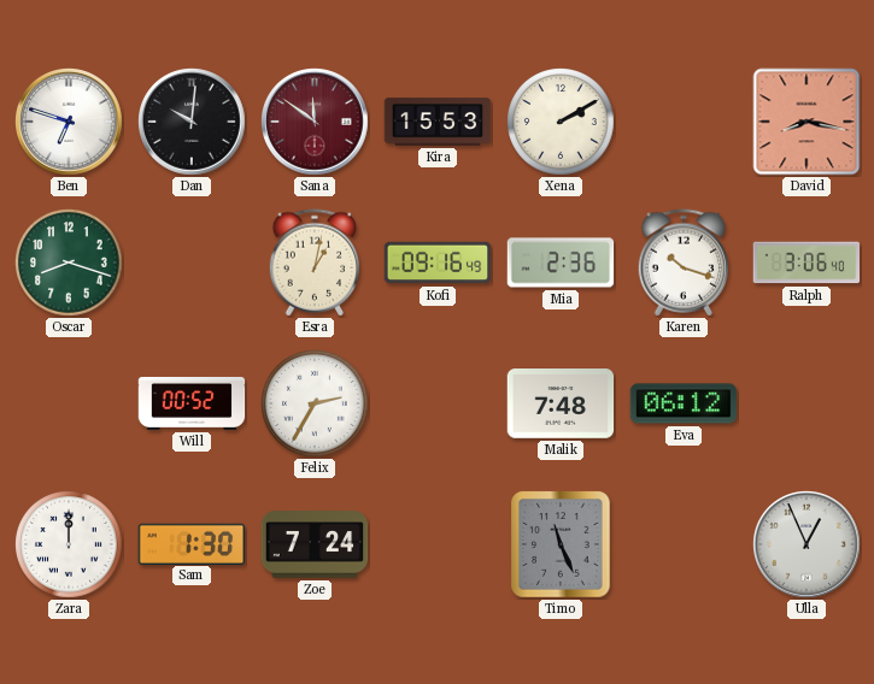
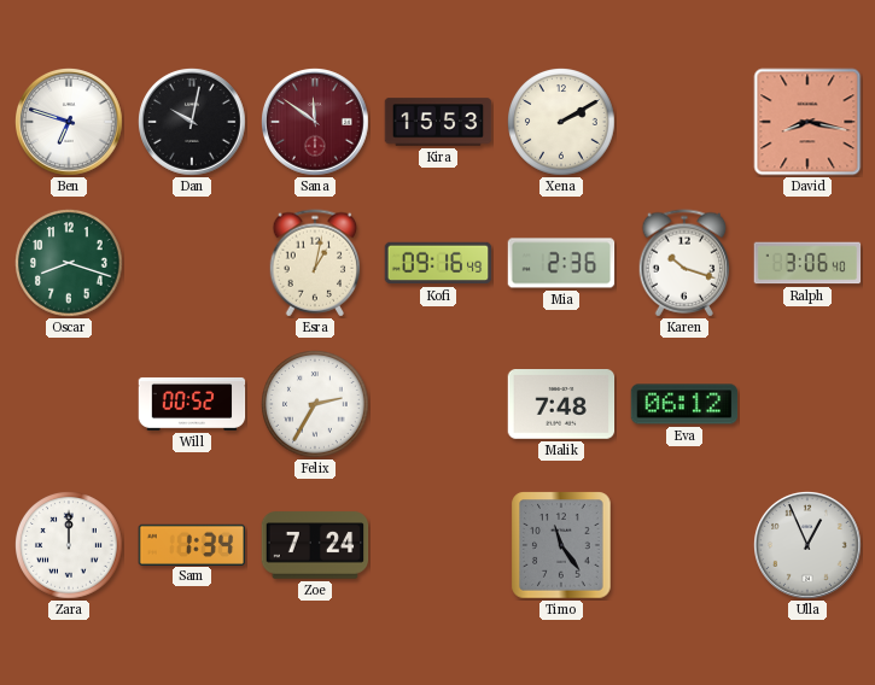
Dan: 10:01 -> 10:02 (193, 123)
Sam: 1:30 -> 1:34 (192, 544)
Timo: 11:26 -> 11:24 (561, 545)
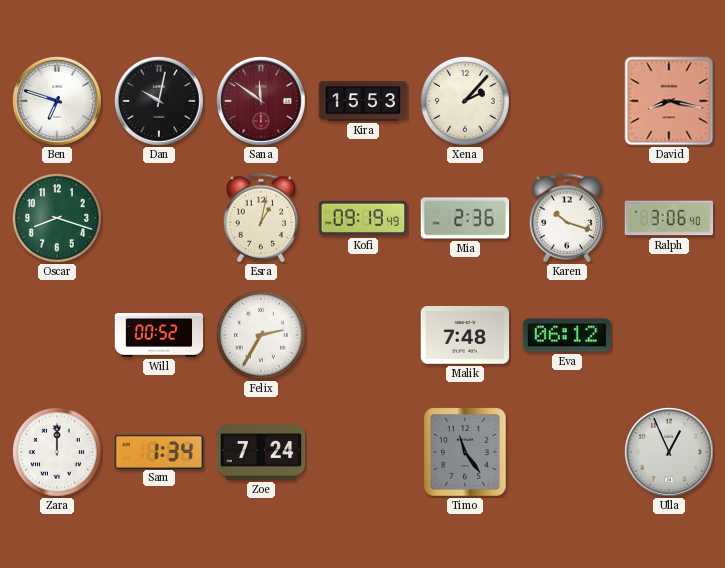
Xena: 2:10 -> 2:07 (466, 102)
Kofi: 09:16 -> 09:19 (363, 218)
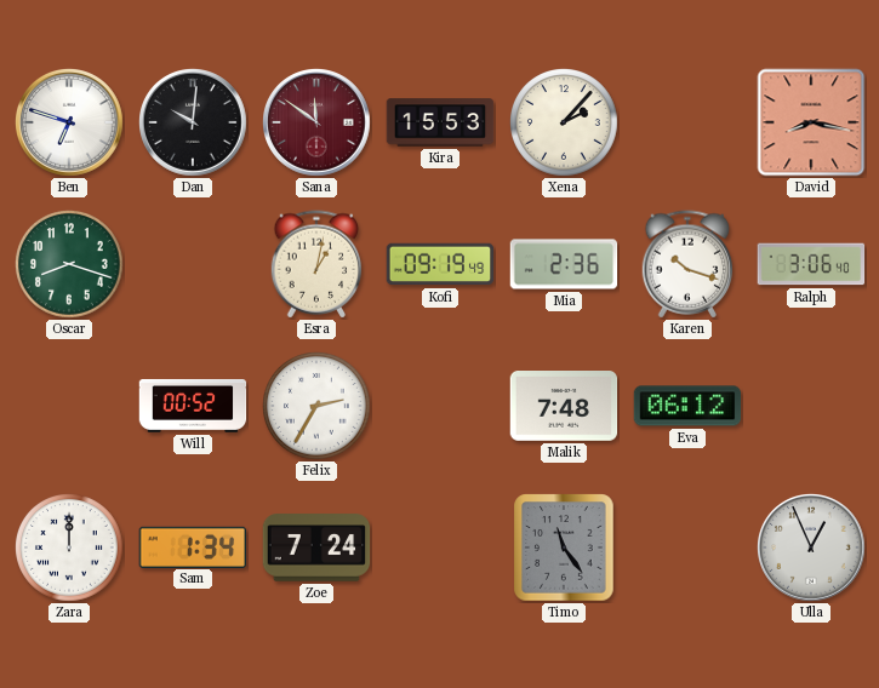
Dan: 10:02 -> 10:01 (194, 124)
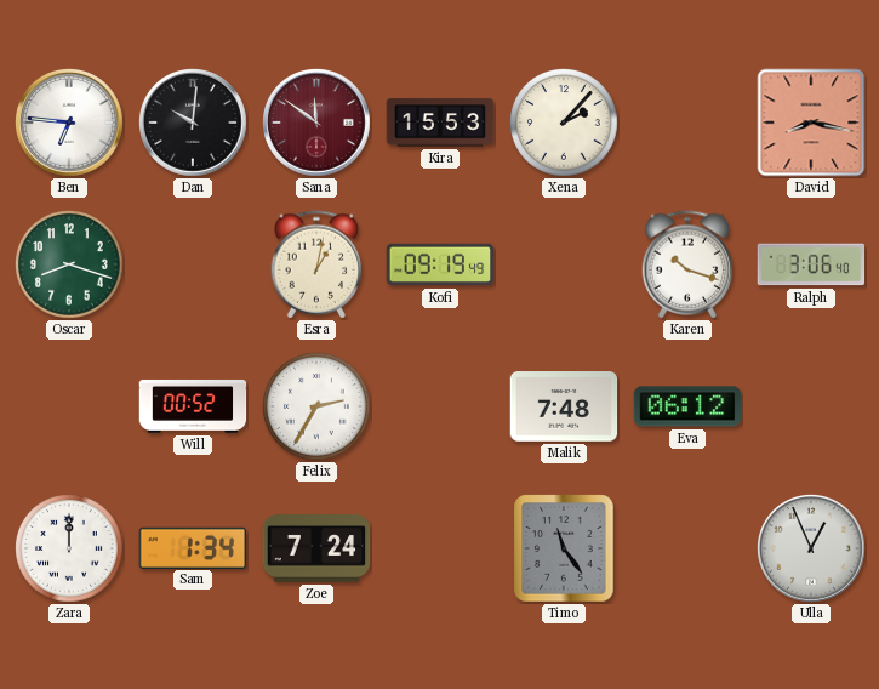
Ben: 6:48 -> 6:46 (70, 124)
Mia: 2:36 -> none (564, 264)
